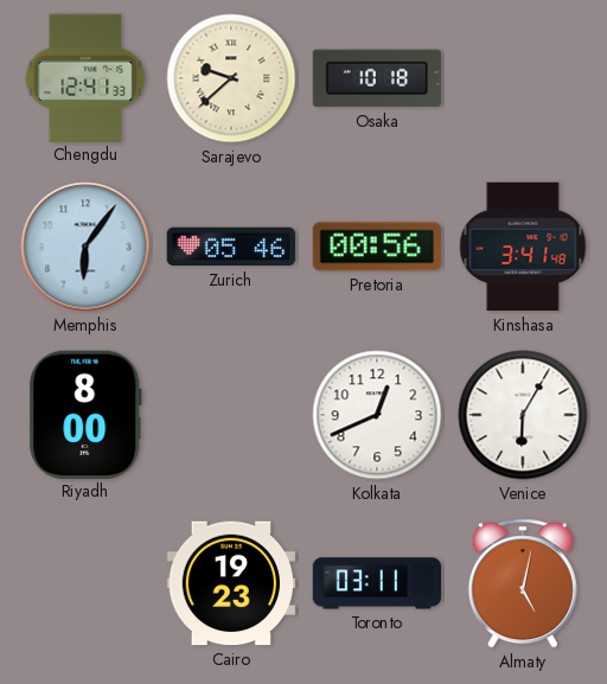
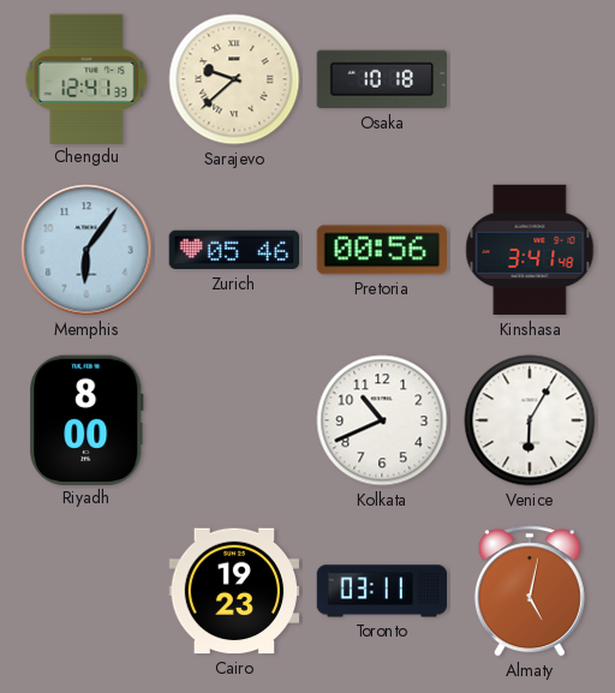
Kolkata: 12:41 -> 10:41 (382, 420)
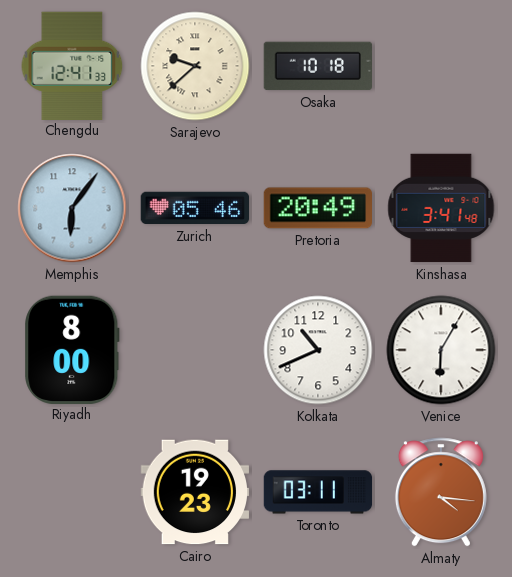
Pretoria: 00:56 -> 20:49 (317, 208)
Almaty: 5:02 -> 4:16 (441, 492)
